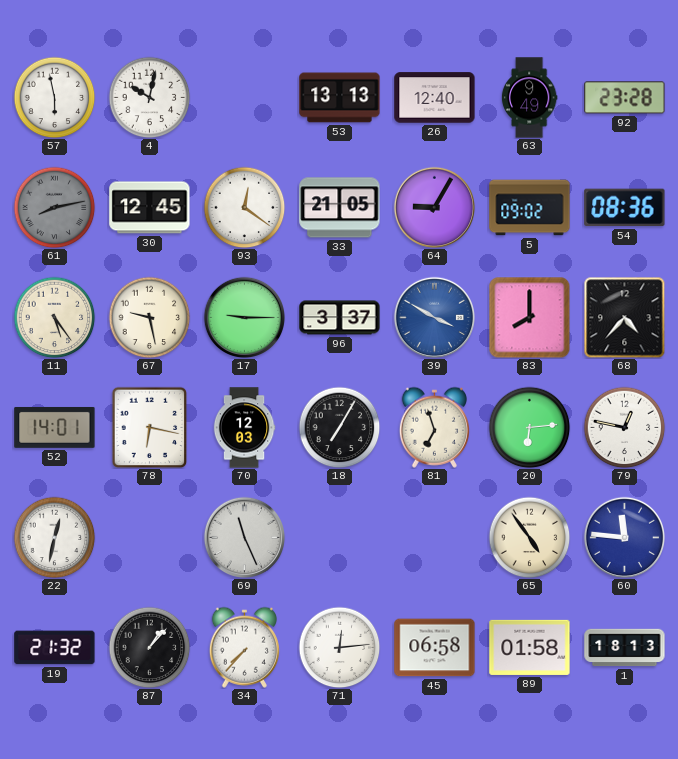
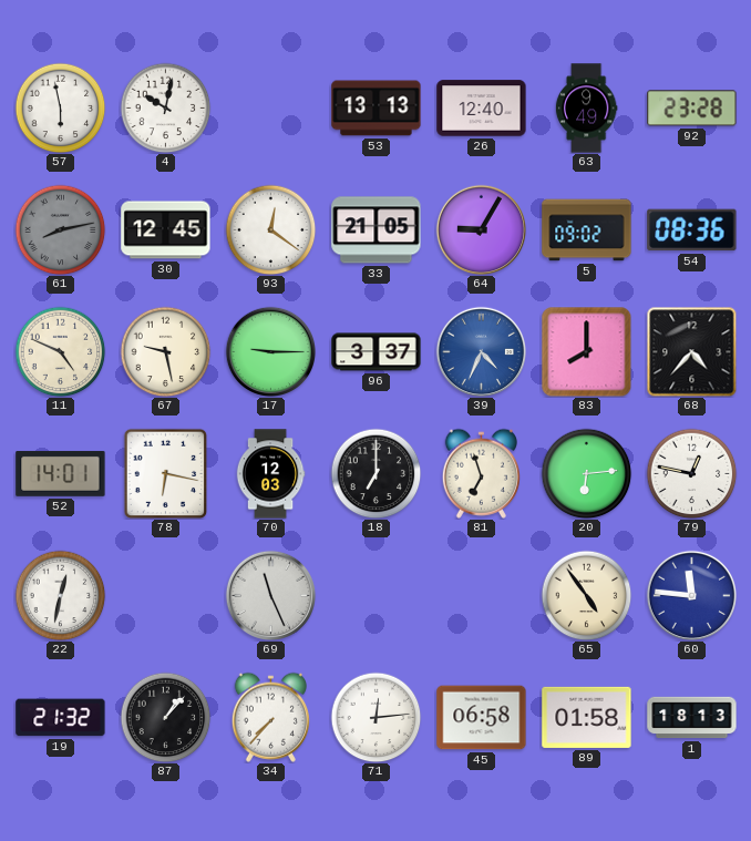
11: 5:24 -> 4:49 (60, 351)
39: 3:50 -> 4:34 (481, 351)
18: 7:05 -> 7:00 (375, 473)
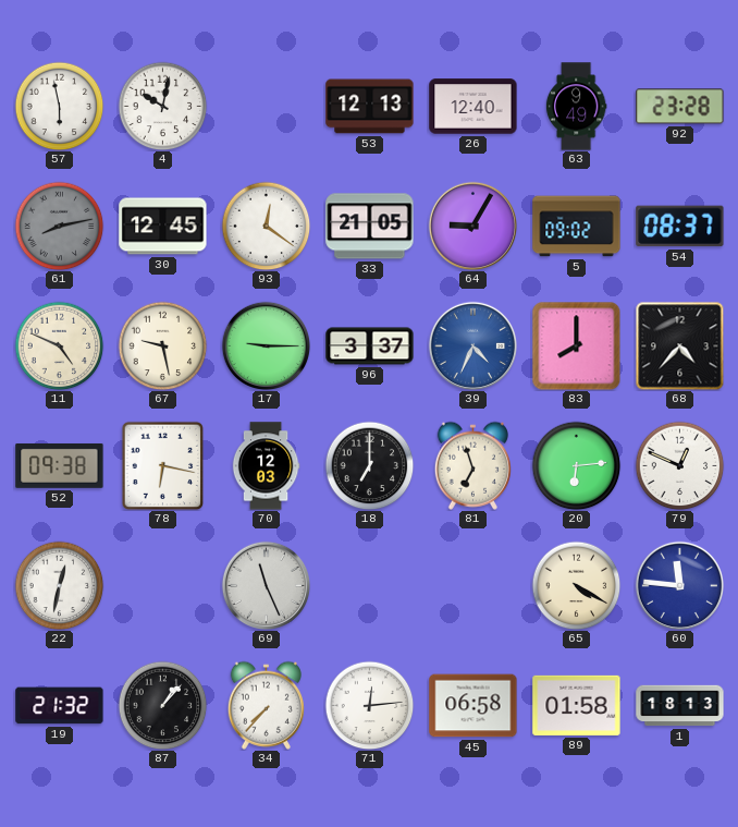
53: 13:13 -> 12:13 (370, 107)
54: 08:36 -> 08:37 (680, 227)
52: 14:01 -> 09:38 (60, 465)
79: 12:47 -> 12:49 (679, 465)
65: 4:54 -> 4:20 (576, 585)
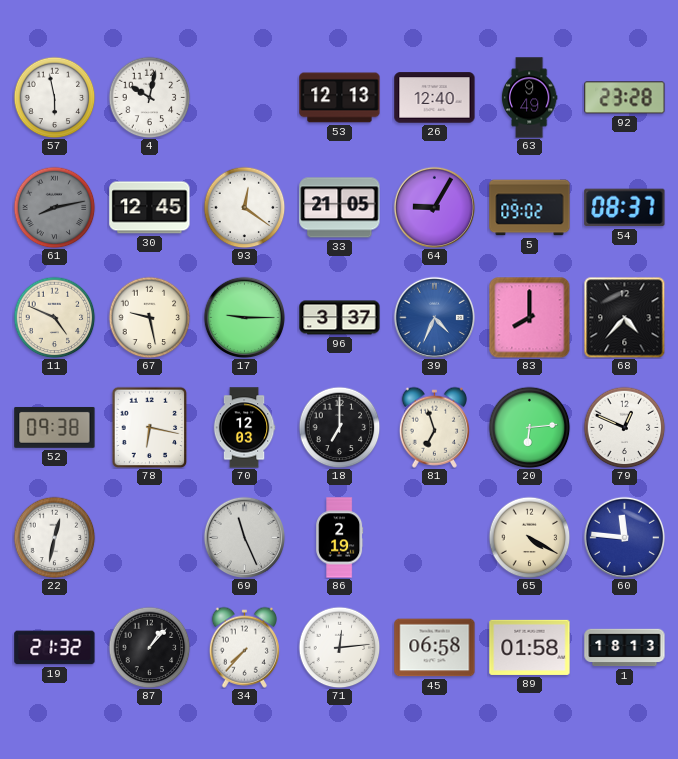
86: none -> 2:19 (340, 538)
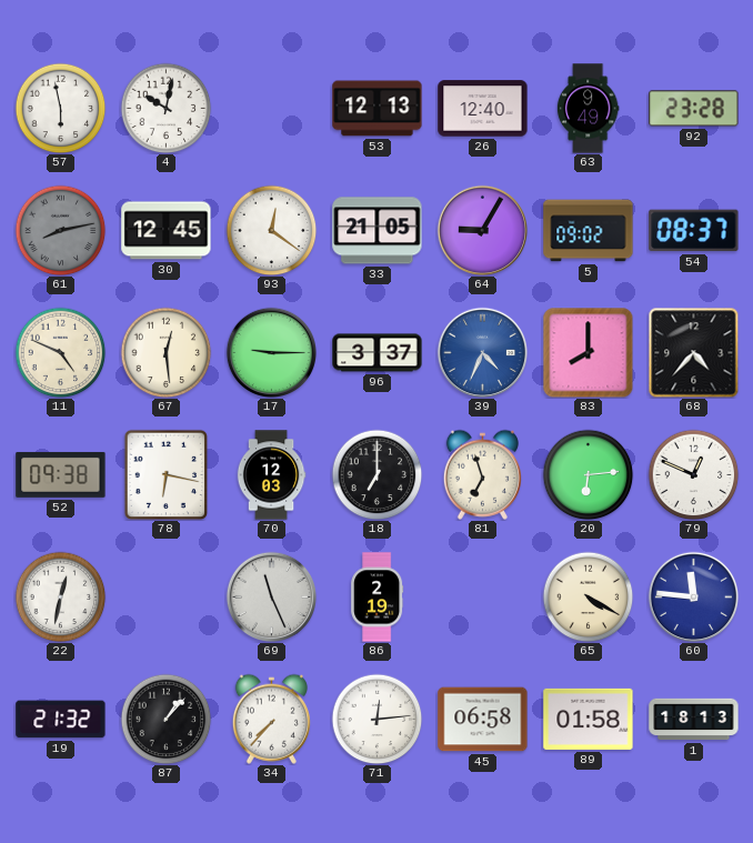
67: 9:28 -> 12:29 (165, 352)
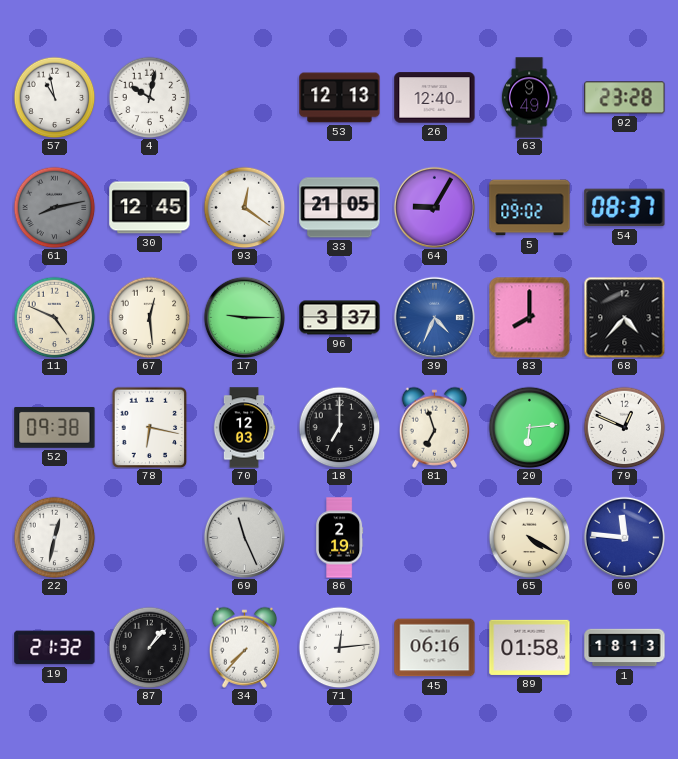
57: 5:58 -> 10:58 (54, 97)
45: 06:58 -> 06:16 (435, 648)
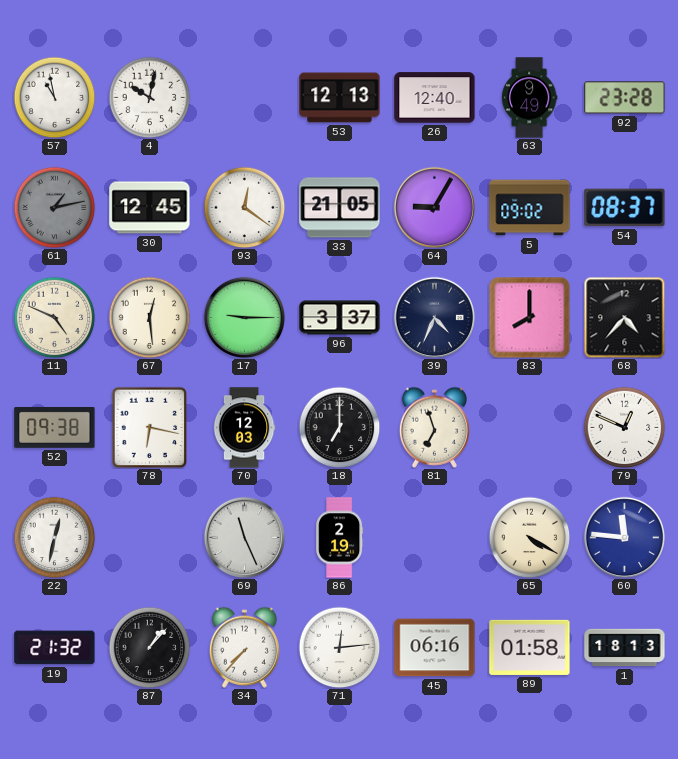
61: 8:13 -> 1:13 (54, 207)
39 dial: blue -> navy (434, 317)
20: 6:14 -> none (529, 427)
